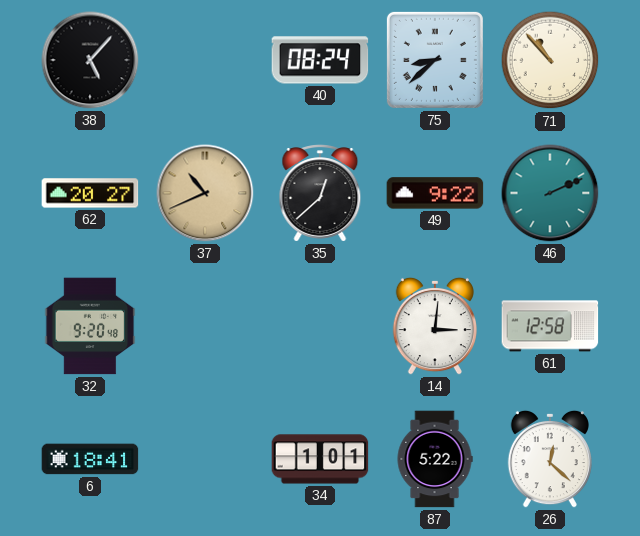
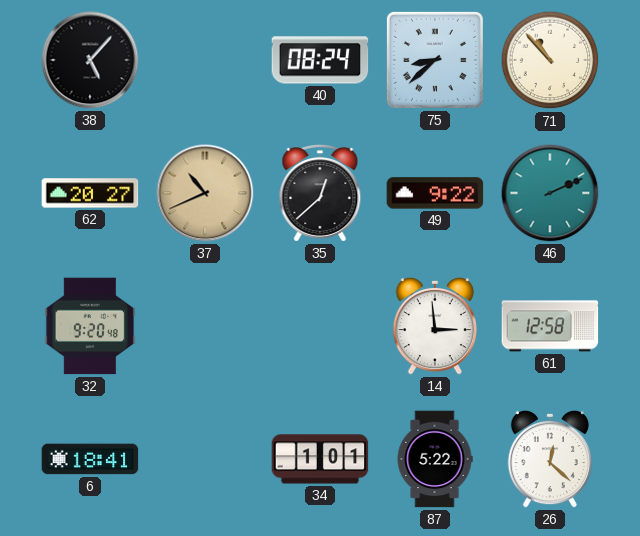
14: 3:01 -> 2:59 (435, 326)
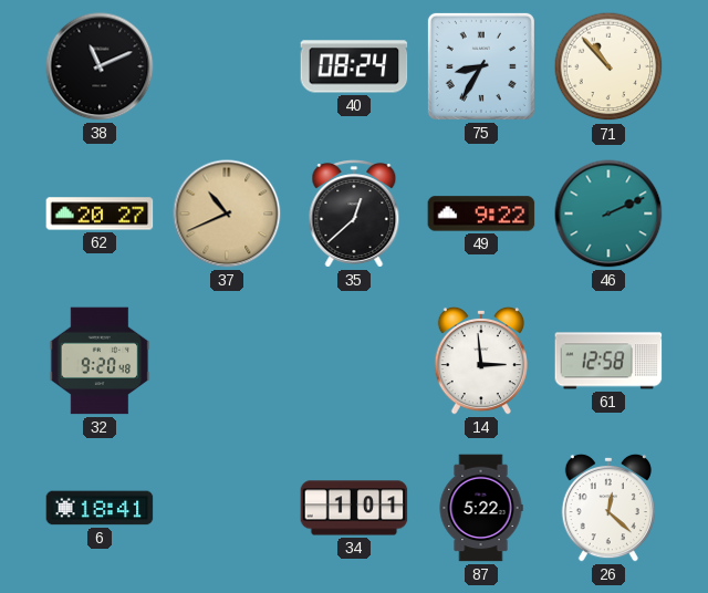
38: 5:07 -> 11:11 (100, 66)
75: 8:38 -> 8:35 (481, 66)
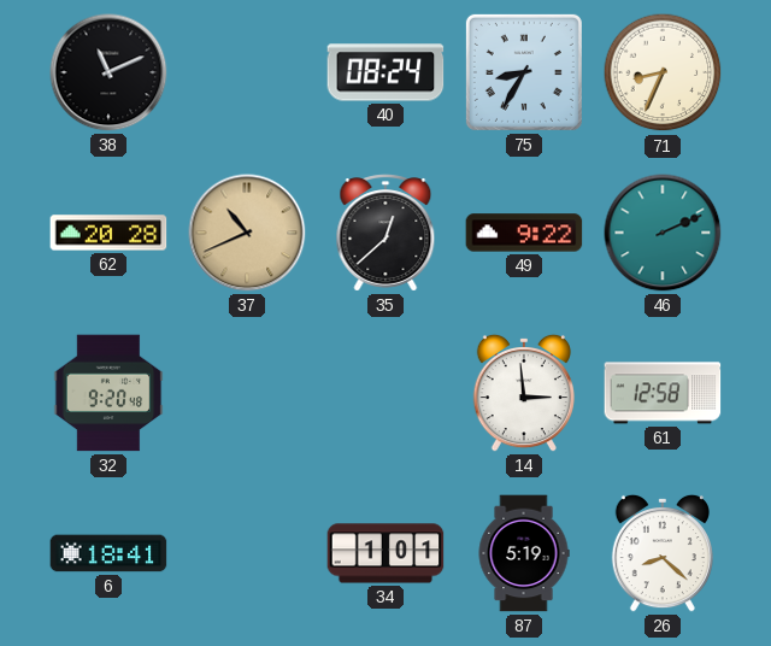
71: 10:53 -> 8:34 (663, 72)
62: 20:27 -> 20:28 (108, 233)
87: 5:22 -> 5:19 (524, 553)
26: 12:22 -> 8:22 (663, 553)
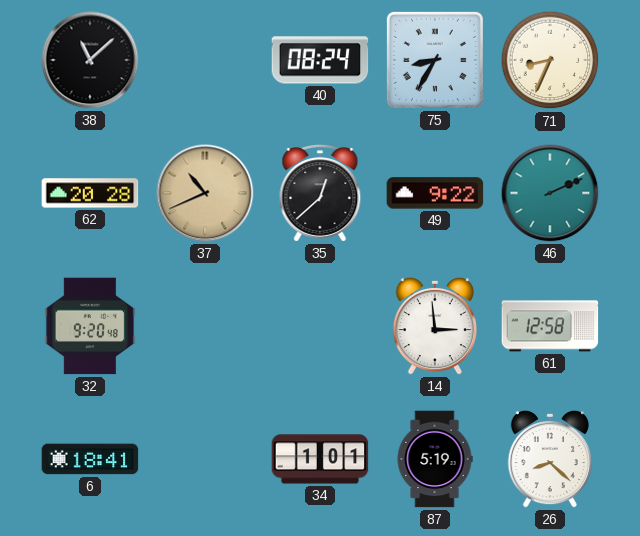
38: 11:11 -> 11:08 (90, 60)
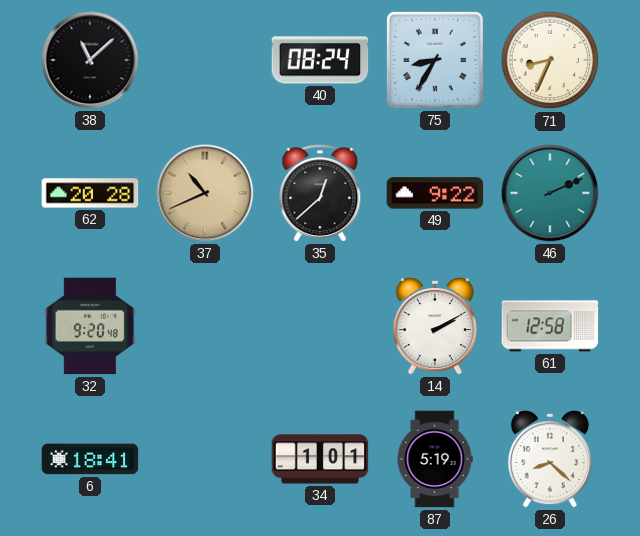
14: 2:59 -> 2:10 (435, 326)
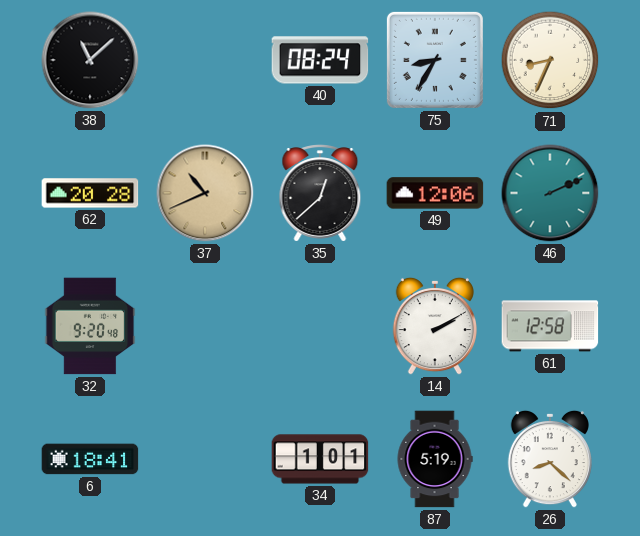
49: 9:22 -> 12:06 (435, 193)
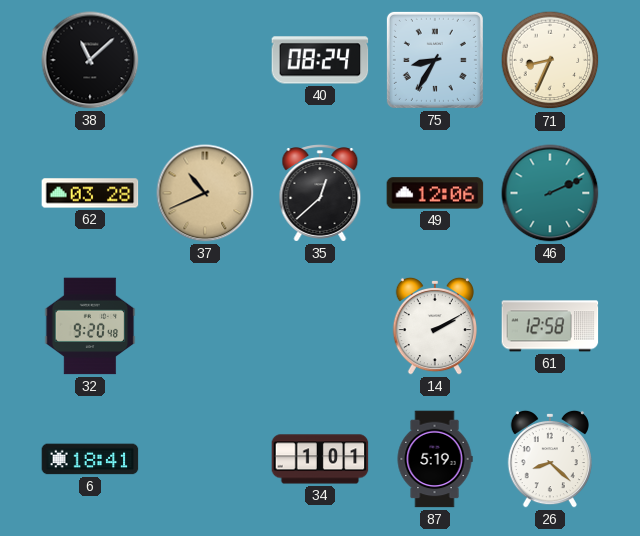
62: 20:28 -> 03:28 (90, 193)
